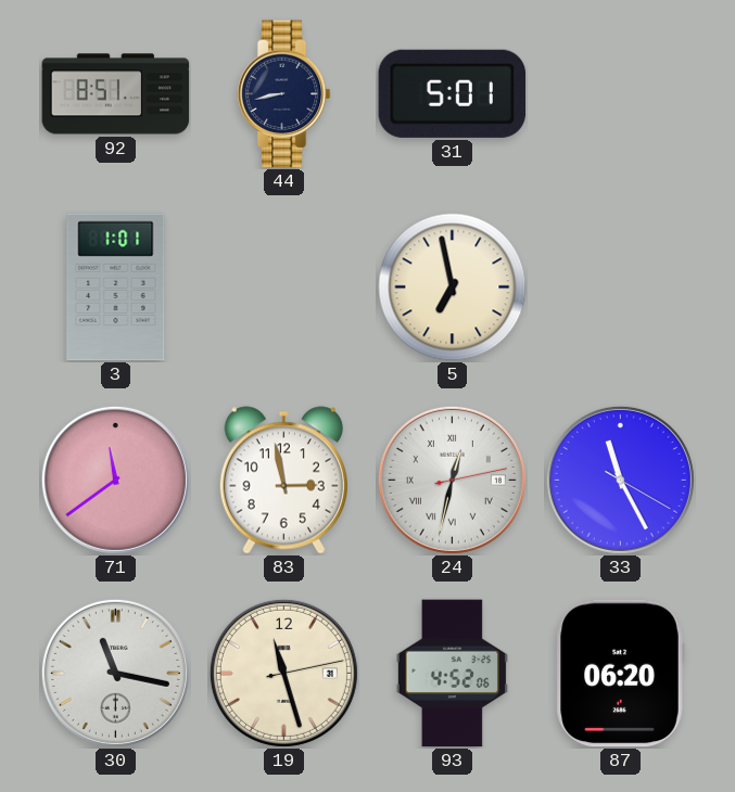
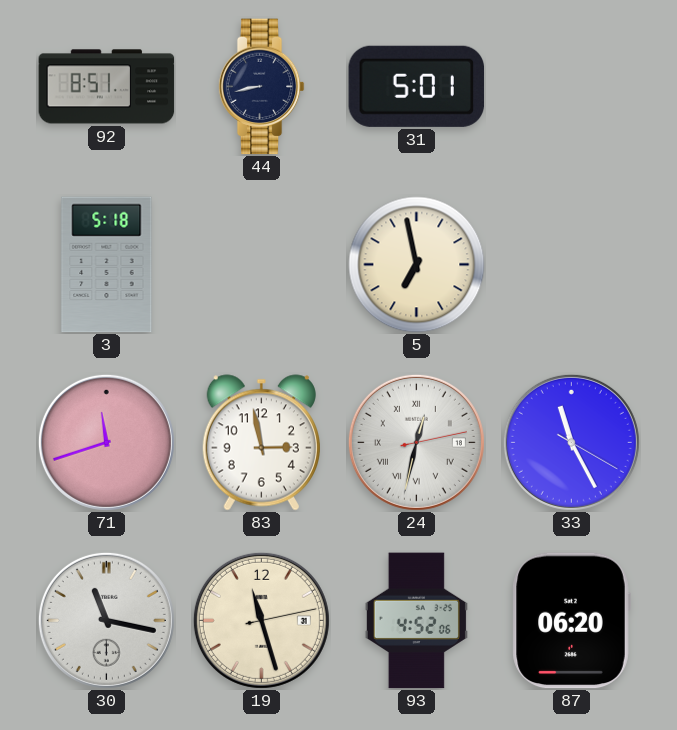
3: 1:01 -> 5:18 (107, 265)
71: 11:39 -> 11:42 (106, 442)
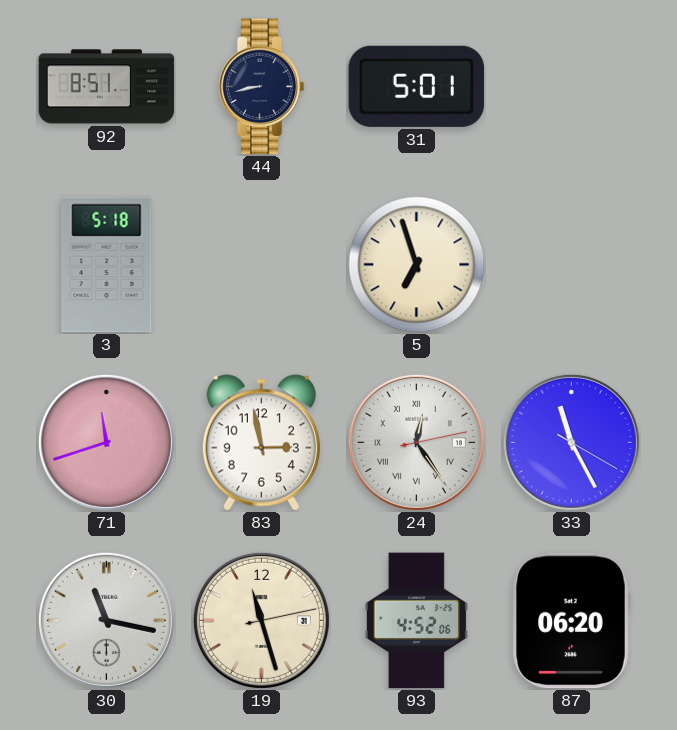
5: 6:58 -> 6:57 (417, 265)
24: 12:32 -> 12:24 (416, 442)
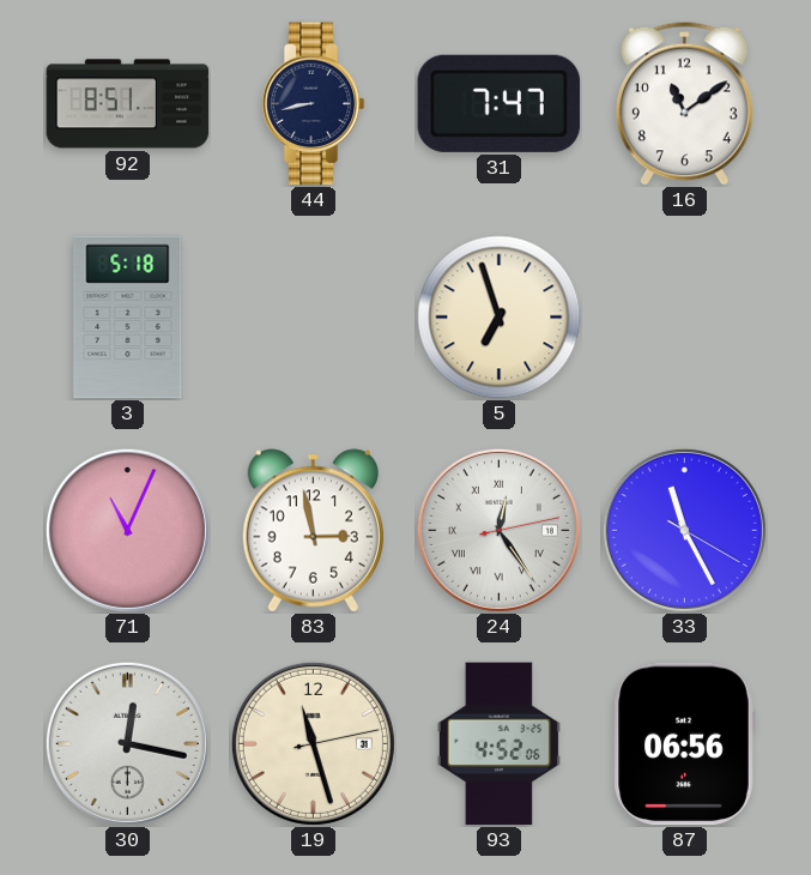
31: 5:01 -> 7:47 (500, 103)
16: none -> 11:09 (685, 103)
71: 11:42 -> 11:04 (127, 530)
30: 11:17 -> 12:17 (127, 743)
87: 06:20 -> 06:56 (684, 744)
